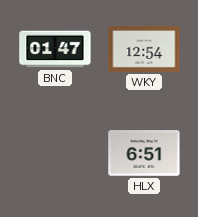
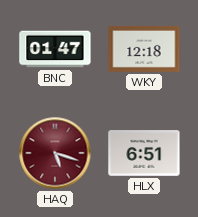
WKY: 12:54 -> 12:18 (144, 49)
HAQ: none -> 5:18 (55, 153)
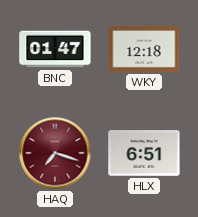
HAQ: 5:18 -> 7:18 (55, 153)
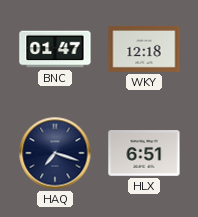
HAQ dial: burgundy -> navy (55, 153)
